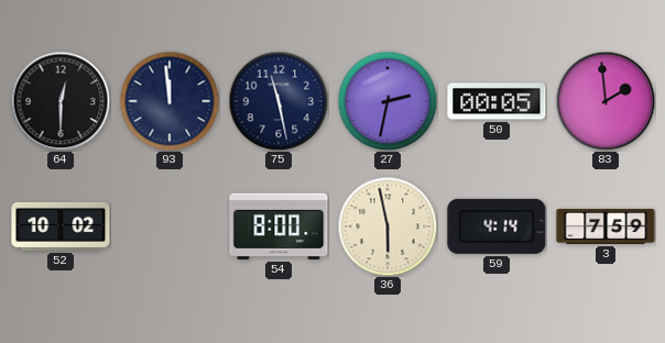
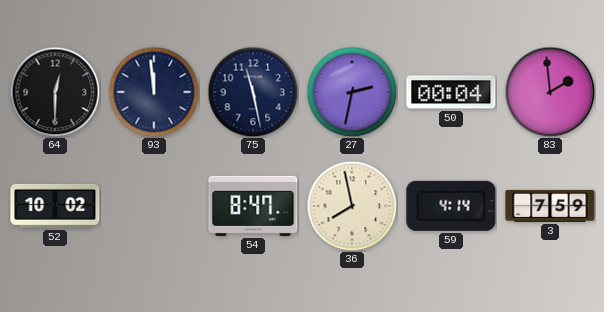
50: 00:05 -> 00:04 (451, 92)
54: 8:00 -> 8:47 (253, 206)
36: 5:58 -> 7:58 (352, 206)
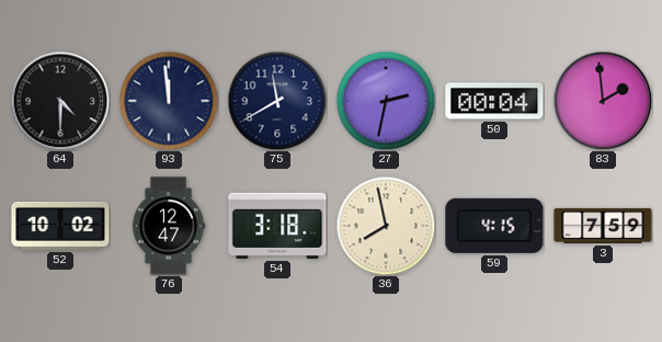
64: 12:30 -> 4:30 (60, 101)
75: 11:28 -> 11:40 (277, 101)
76: none -> 12:47 (169, 226)
54: 8:47 -> 3:18 (277, 226)
59: 4:14 -> 4:15 (494, 226)
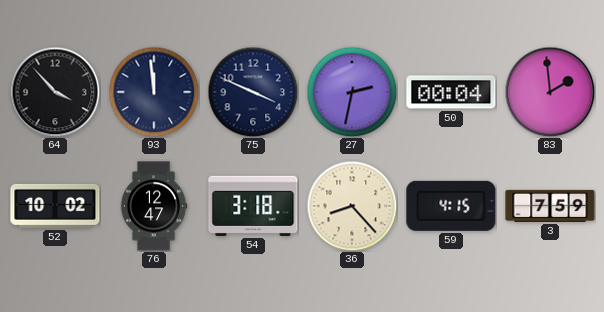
64: 4:30 -> 3:53 (55, 92)
75: 11:40 -> 3:49 (253, 92)
36: 7:58 -> 8:23 (352, 206)
